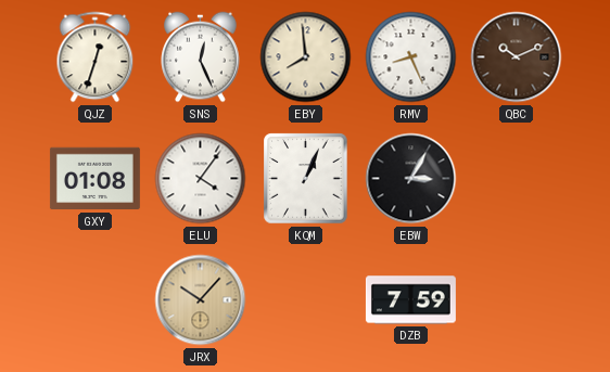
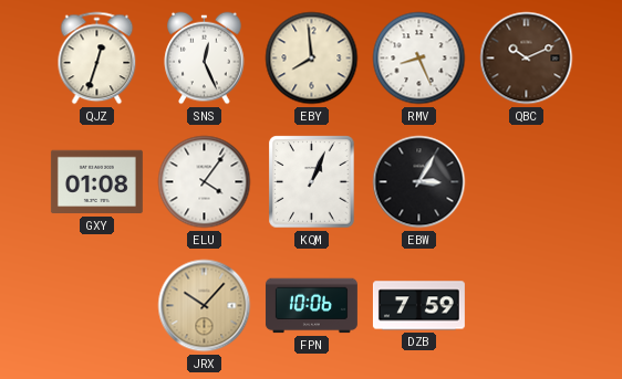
FPN: none -> 10:06 (311, 306)
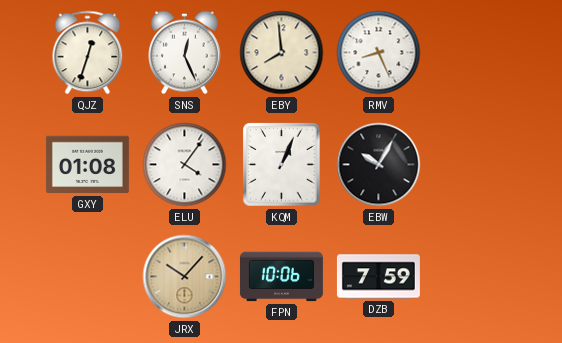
QBC: 10:11 -> none (527, 59)
EBW: 3:05 -> 10:05 (379, 165)
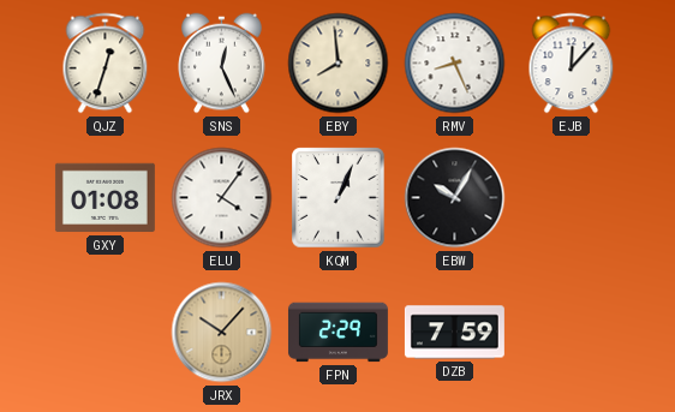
EJB: none -> 12:07 (572, 64)
FPN: 10:06 -> 2:29 (337, 333)
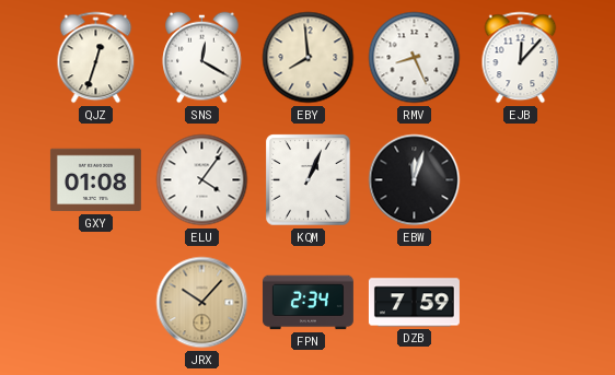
SNS: 12:26 -> 12:20 (202, 58)
EBW: 10:05 -> 12:03 (415, 180)
FPN: 2:29 -> 2:34 (307, 303)
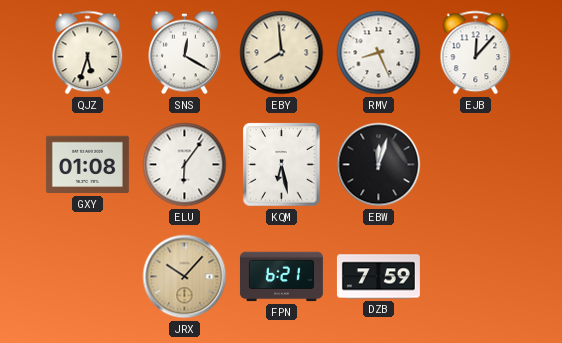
QJZ: 12:33 -> 5:33 (88, 53)
ELU: 4:06 -> 6:06 (185, 165)
KQM: 1:04 -> 6:28 (282, 165)
FPN: 2:34 -> 6:21 (281, 277)
